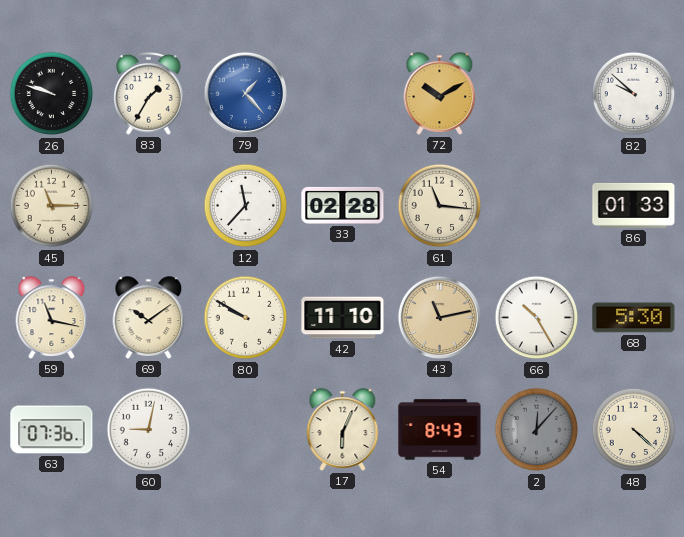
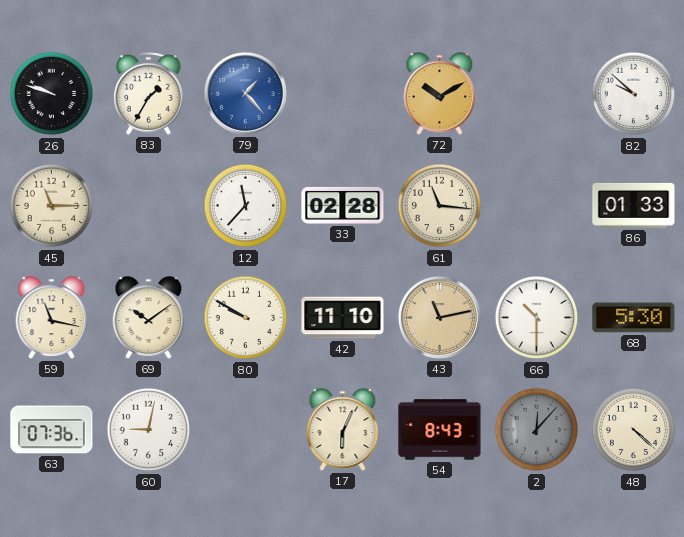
66: 10:25 -> 10:30 (537, 318)
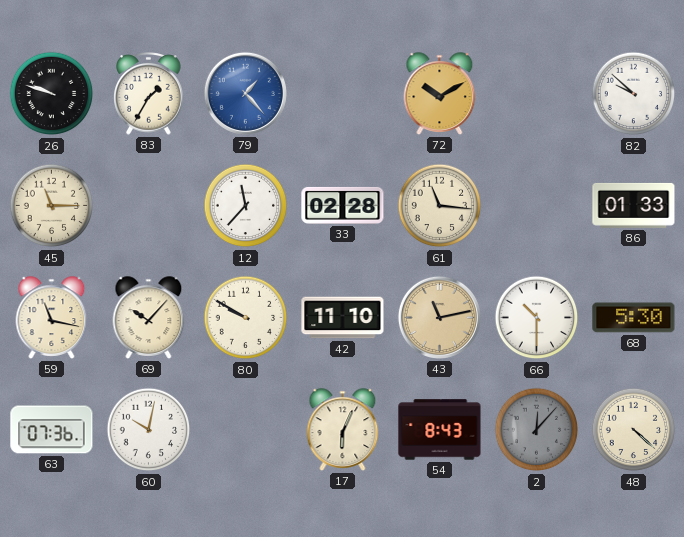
69: 10:09 -> 10:07 (149, 318)
60: 9:02 -> 10:02 (149, 430)
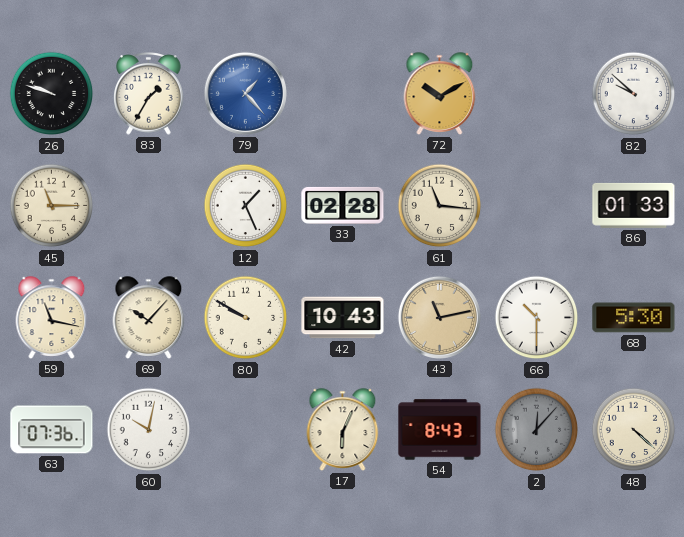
12: 11:37 -> 1:26 (246, 206)
42: 11:10 -> 10:43 (343, 318)
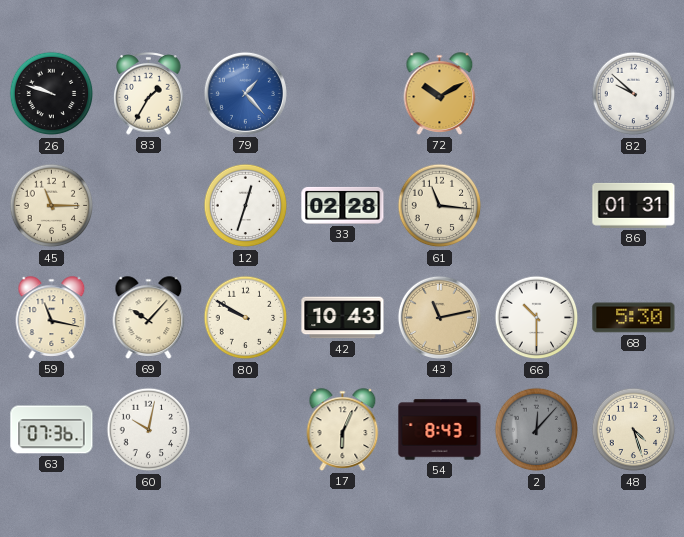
12: 1:26 -> 12:33 (246, 206)
86: 01:33 -> 01:31 (634, 205)
48: 4:22 -> 4:27 (634, 430)
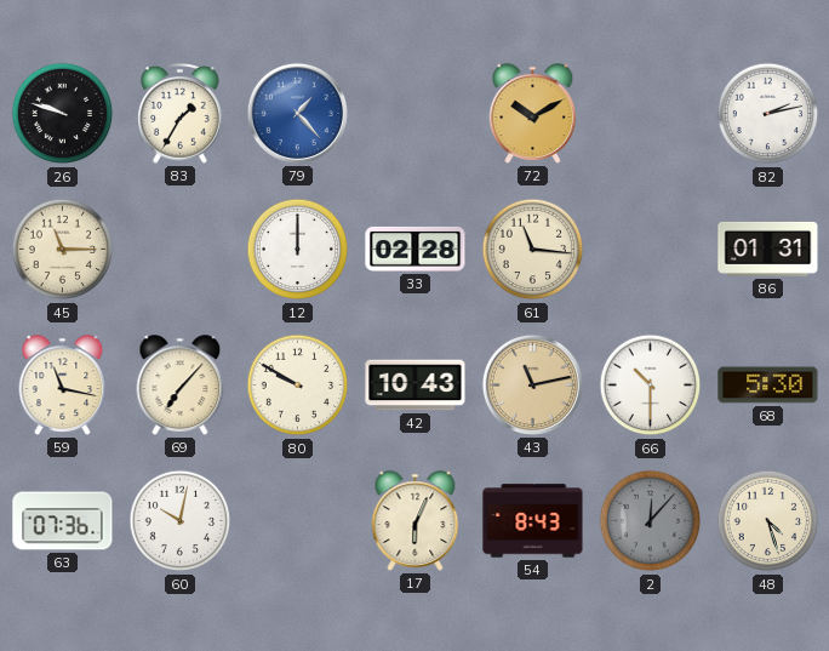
82: 9:52 -> 2:13 (768, 114)
12: 12:33 -> 12:00 (298, 250)
69: 10:07 -> 7:07 (181, 386)
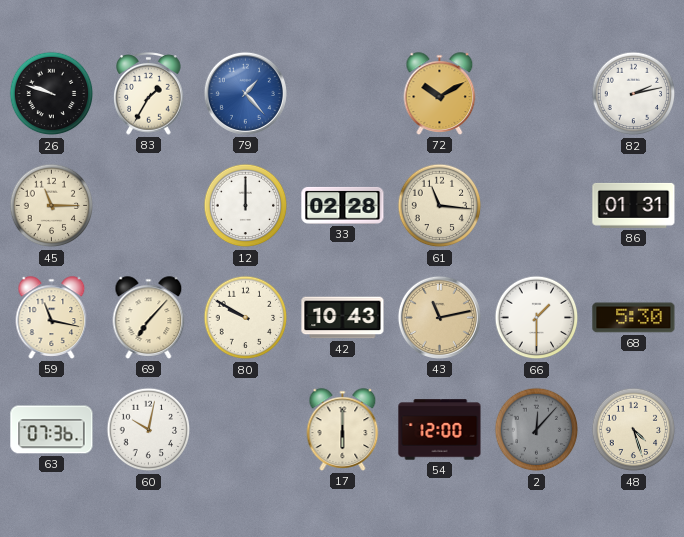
66: 10:30 -> 1:30 (537, 318)
17: 6:04 -> 6:00 (343, 430)
54: 8:43 -> 12:00 (440, 430)
